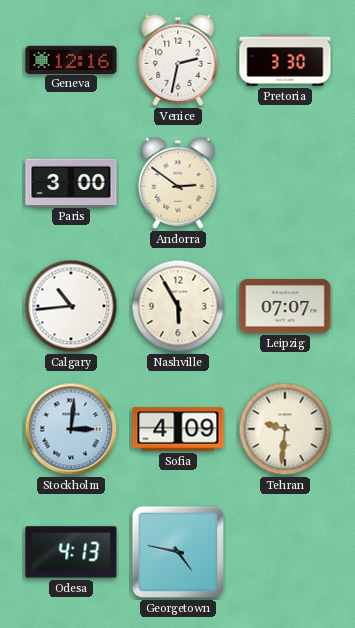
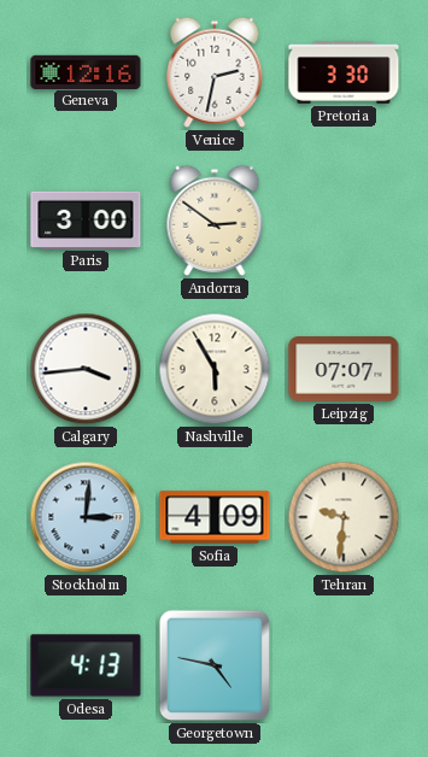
Calgary: 10:44 -> 3:44 (86, 369)
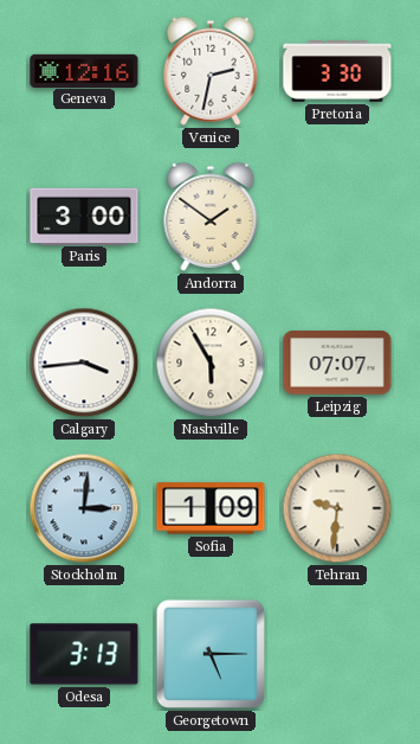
Andorra: 2:51 -> 1:51 (211, 217)
Sofia: 4:09 -> 1:09 (211, 508)
Odesa: 4:13 -> 3:13 (84, 654)
Georgetown: 4:47 -> 5:15 (211, 654)
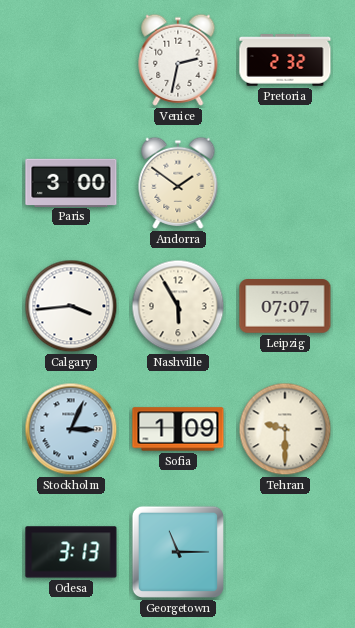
Geneva: 12:16 -> none (84, 70)
Pretoria: 3:30 -> 2:32 (285, 60)
Stockholm: 3:01 -> 3:04 (71, 429)
Tehran: 9:31 -> 9:30 (285, 429)
Georgetown: 5:15 -> 11:15 (178, 552)
